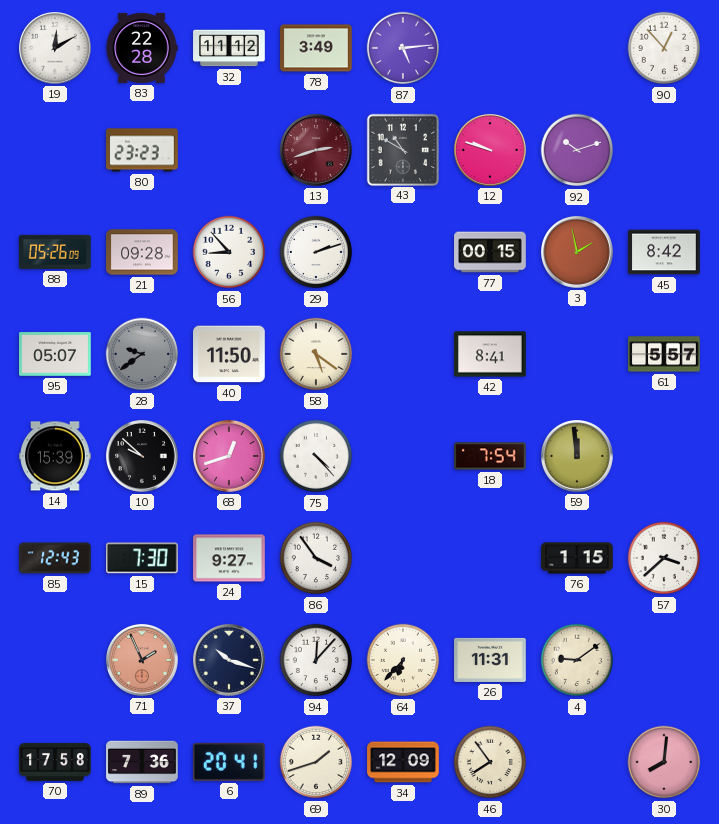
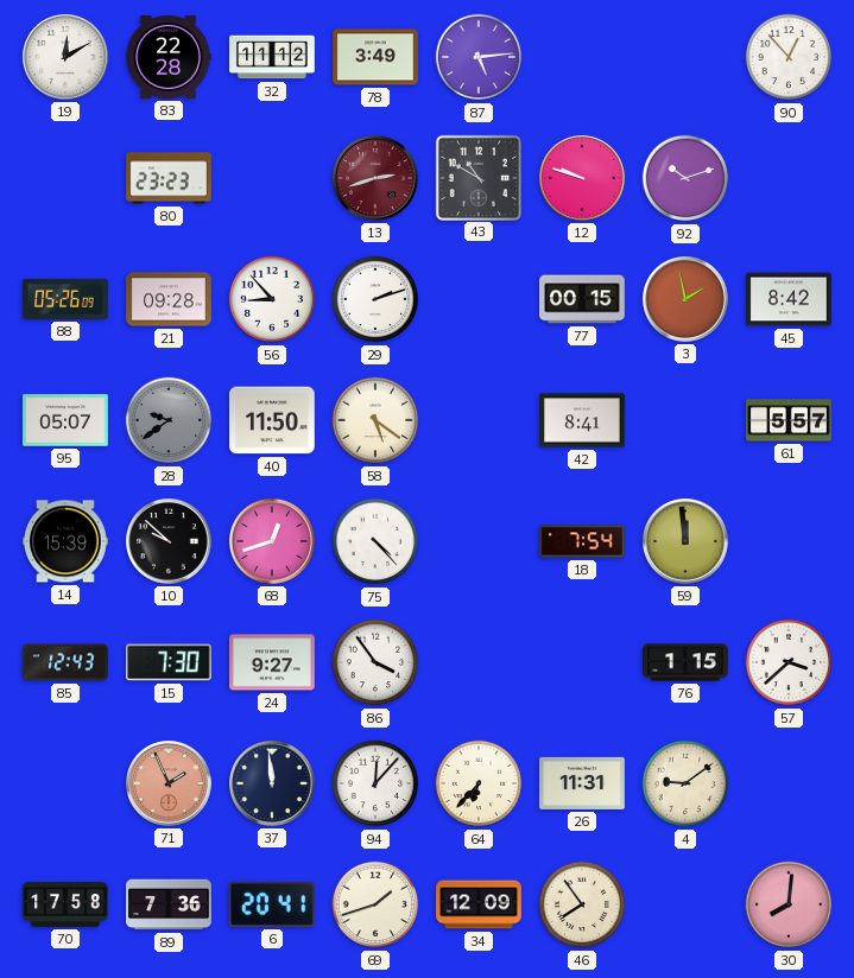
37: 10:18 -> 11:59 (273, 785)
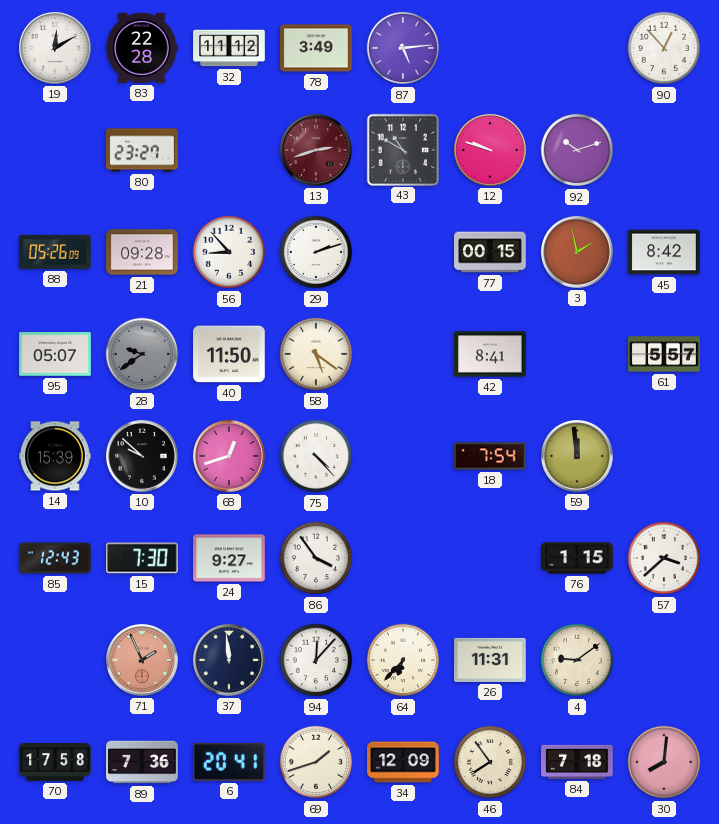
80: 23:23 -> 23:27 (142, 150)
84: none -> 7:18 (577, 762)
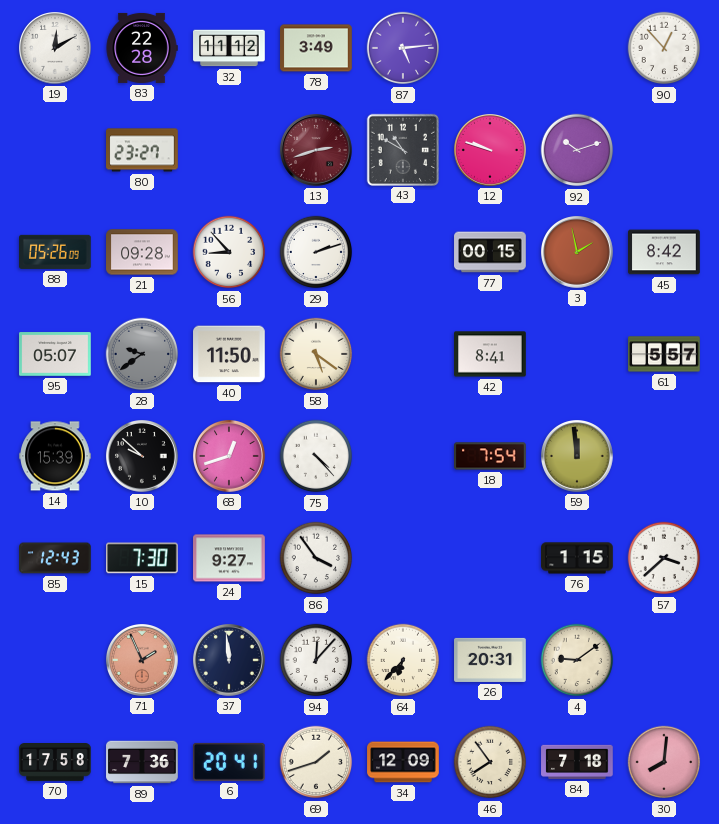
26: 11:31 -> 20:31 (490, 660)
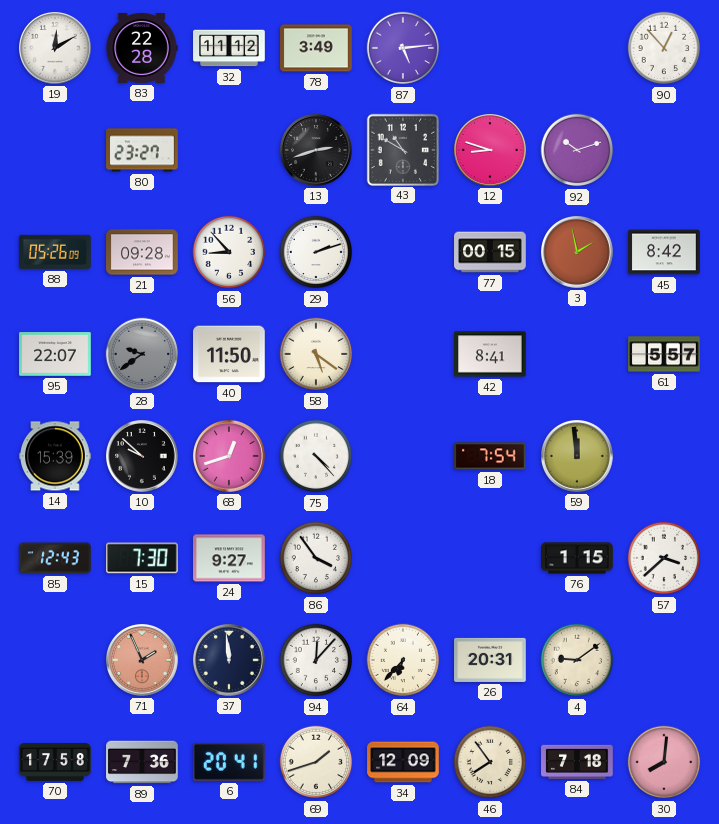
13 dial: burgundy -> black (317, 151)
12: 9:48 -> 8:48 (491, 151)
95: 05:07 -> 22:07 (55, 354)
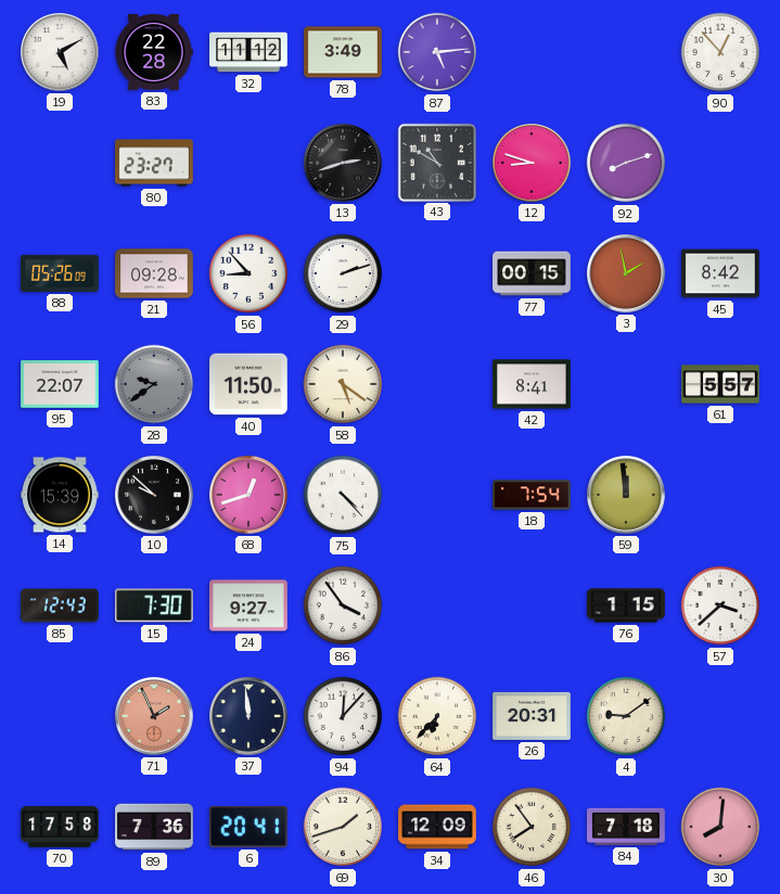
19: 12:10 -> 5:10 (61, 53)
92: 10:12 -> 8:12 (626, 163)
